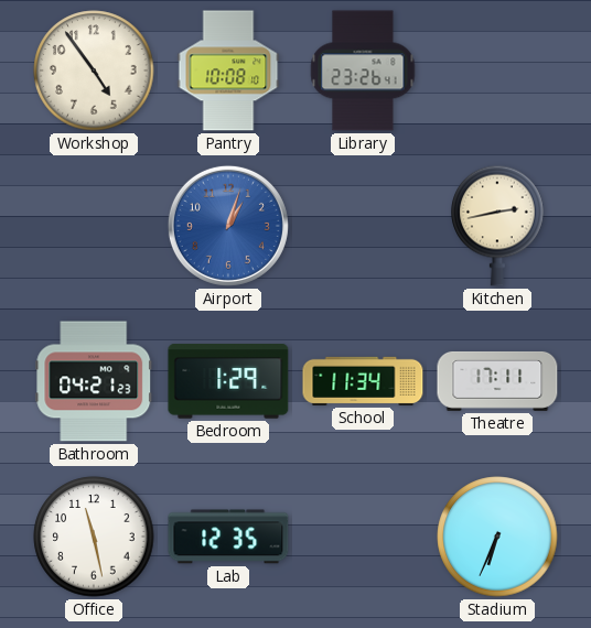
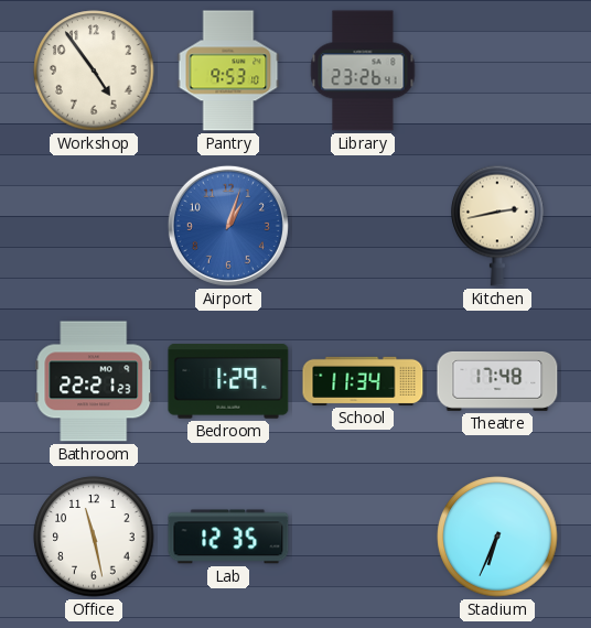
Pantry: 10:08 -> 9:53 (228, 71)
Bathroom: 04:21 -> 22:21 (94, 381)
Theatre: 17:11 -> 17:48 (497, 381)
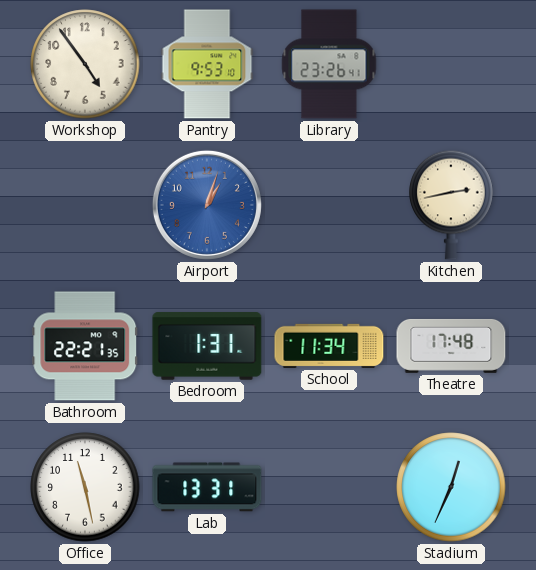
Bathroom: 22:21:23 -> 22:21:35 (85, 346)
Bedroom: 1:29 -> 1:31 (207, 346)
Lab: 12:35 -> 13:31 (207, 487)
Stadium: 6:34 -> 12:34 (451, 487)
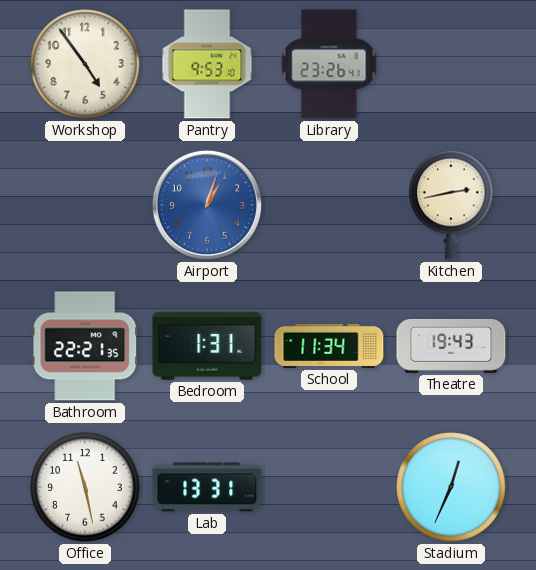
Theatre: 17:48 -> 19:43 (451, 346)
